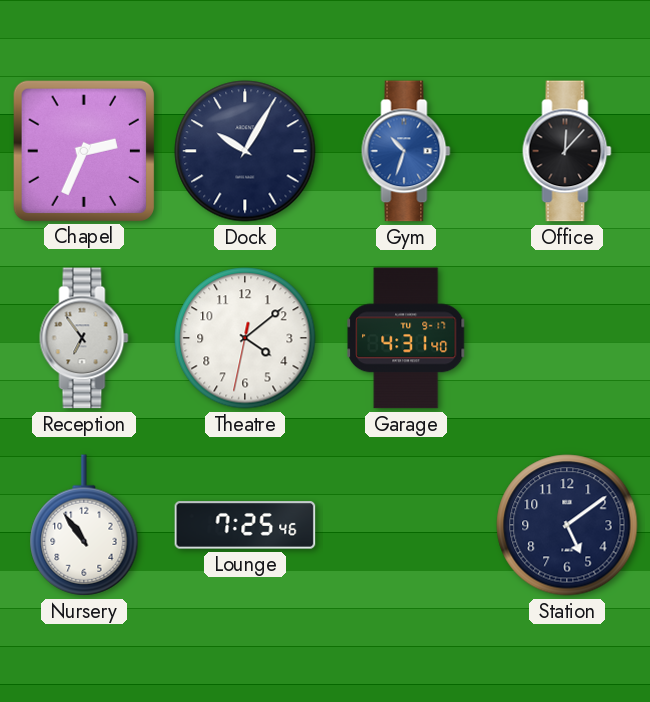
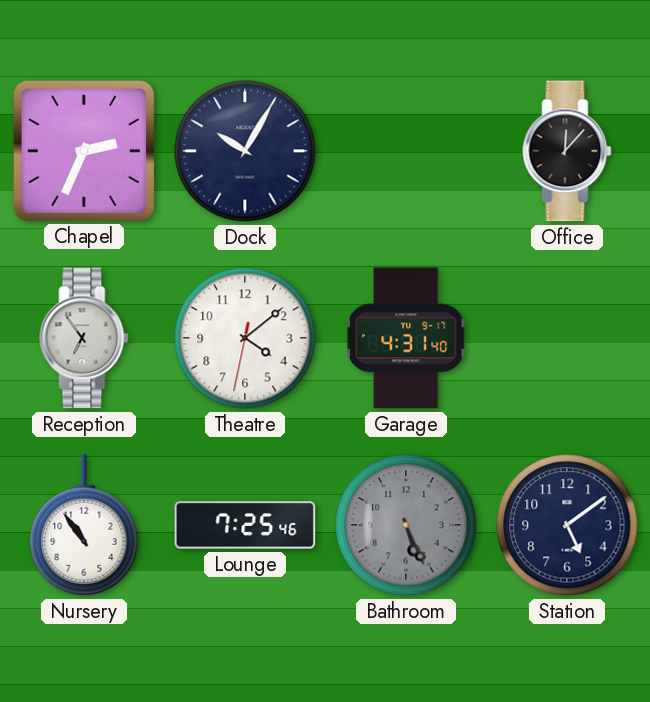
Gym: 10:33 -> none (406, 151)
Bathroom: none -> 5:26 (406, 525)
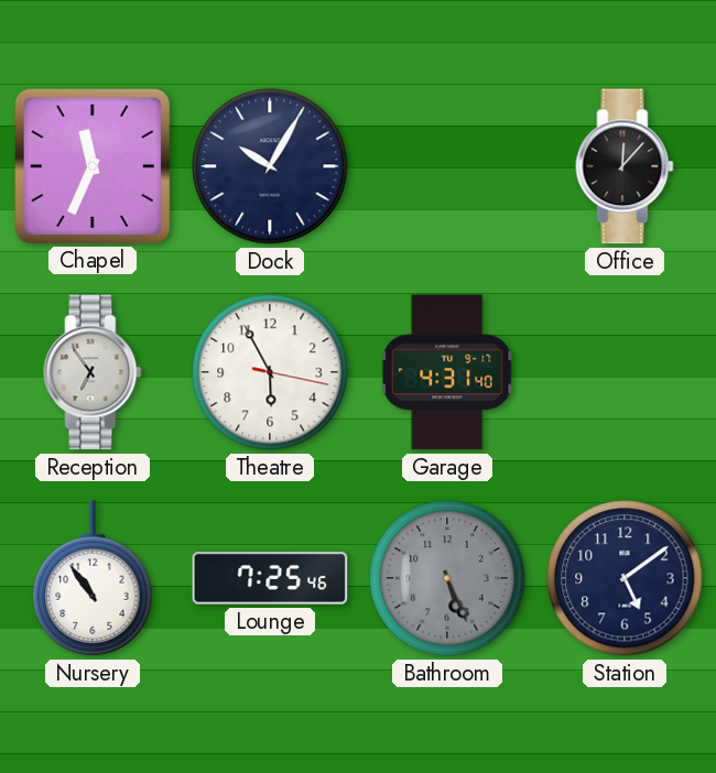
Chapel: 2:34 -> 11:34 (91, 165)
Theatre: 4:08 -> 5:55 (270, 372)
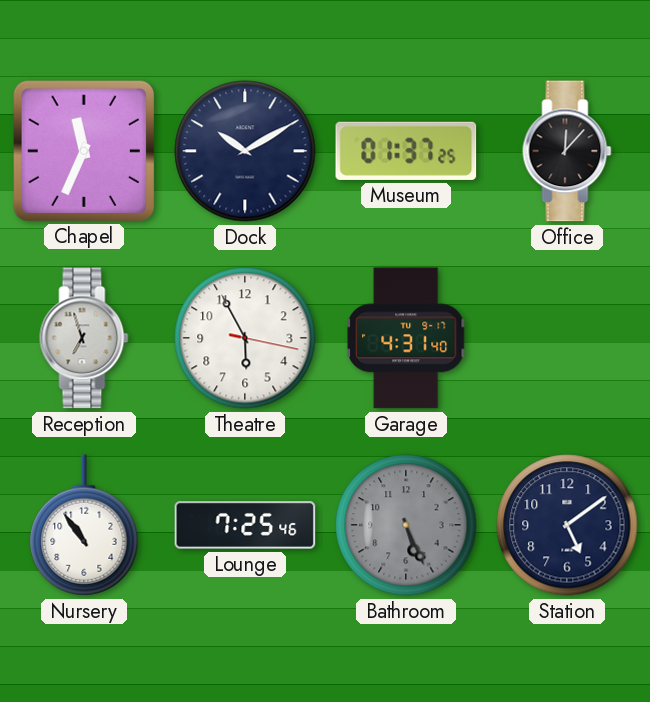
Dock: 10:05 -> 10:10 (245, 151)
Museum: none -> 01:37 (406, 151)
Reception: 6:54 -> 6:57 (84, 338)
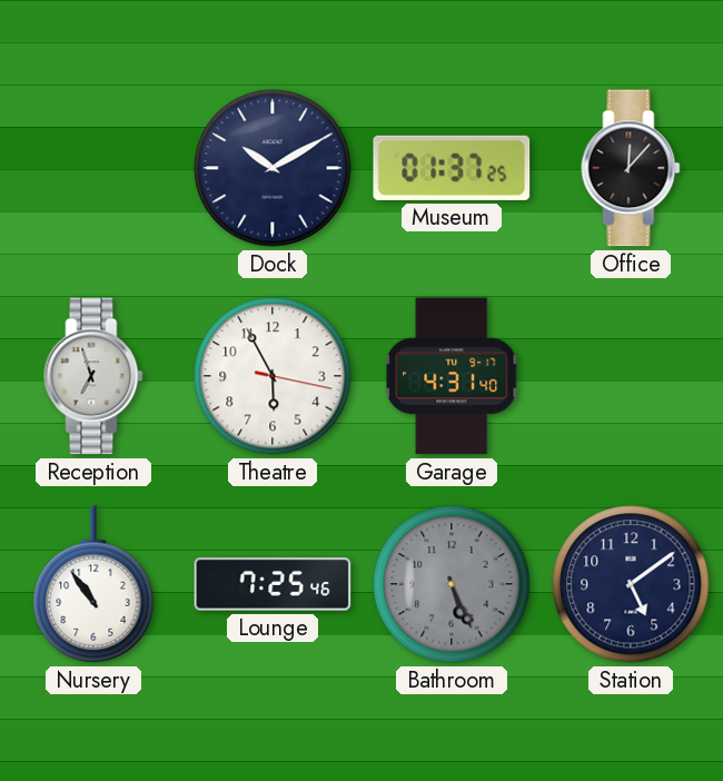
Chapel: 11:34 -> none (83, 150)
